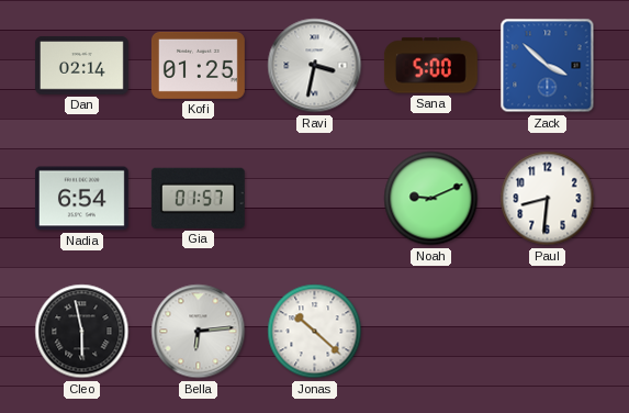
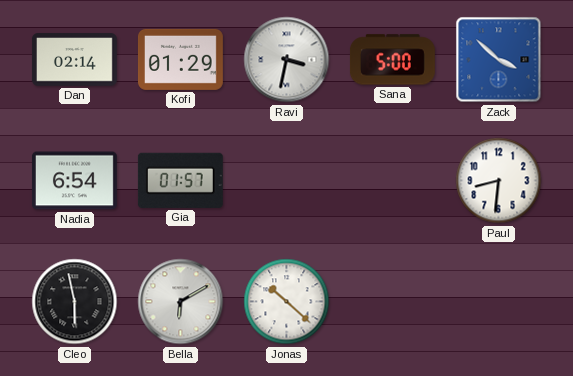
Kofi: 01:25 -> 01:29 (180, 59)
Noah: 9:11 -> none (431, 199)
Bella: 6:14 -> 6:10 (181, 302)
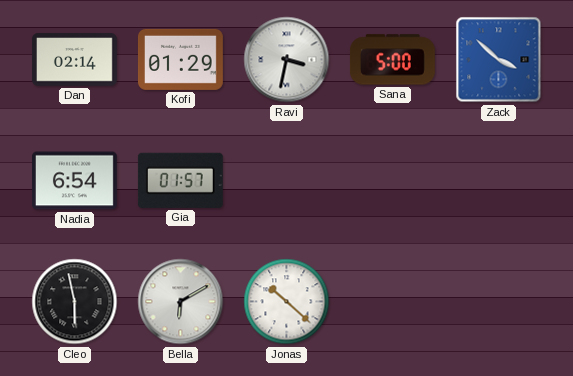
Paul: 8:31 -> none (499, 181)
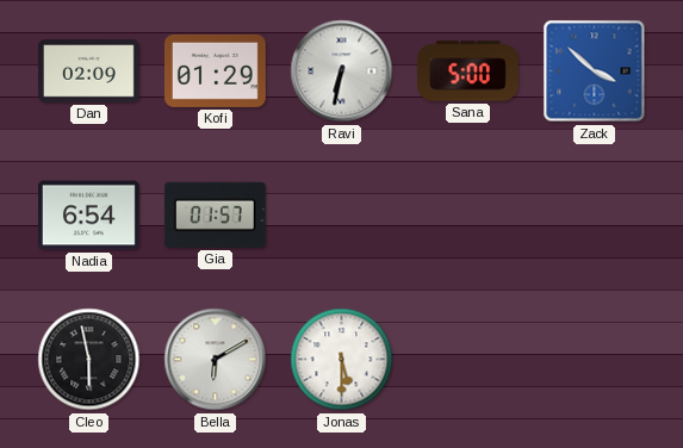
Dan: 02:14 -> 02:09 (88, 71)
Ravi: 3:32 -> 6:32 (342, 71)
Jonas: 10:22 -> 5:30 (342, 360)
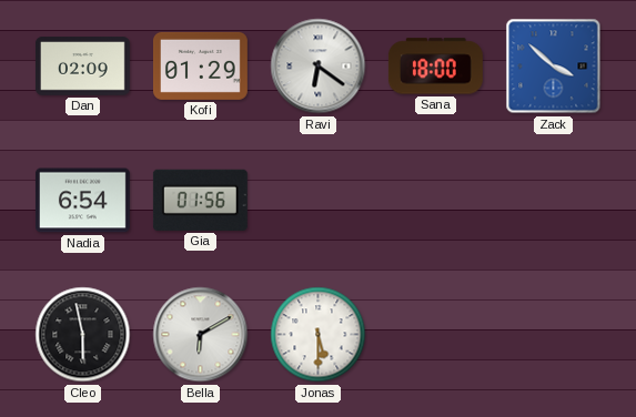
Ravi: 6:32 -> 6:21 (319, 67)
Sana: 5:00 -> 18:00 (435, 67)
Gia: 01:57 -> 01:56 (200, 200)
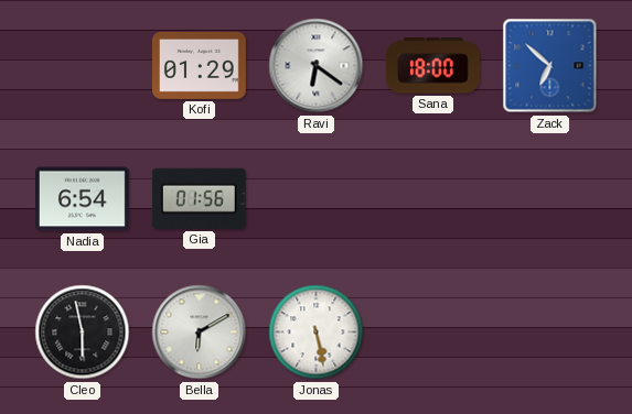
Dan: 02:09 -> none (82, 67)
Zack: 3:52 -> 6:52 (550, 66)
Jonas: 5:30 -> 5:28 (317, 333)
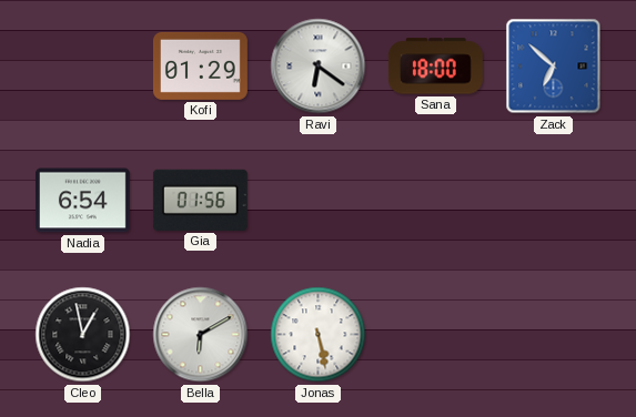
Cleo: 5:58 -> 12:58 (83, 335)
